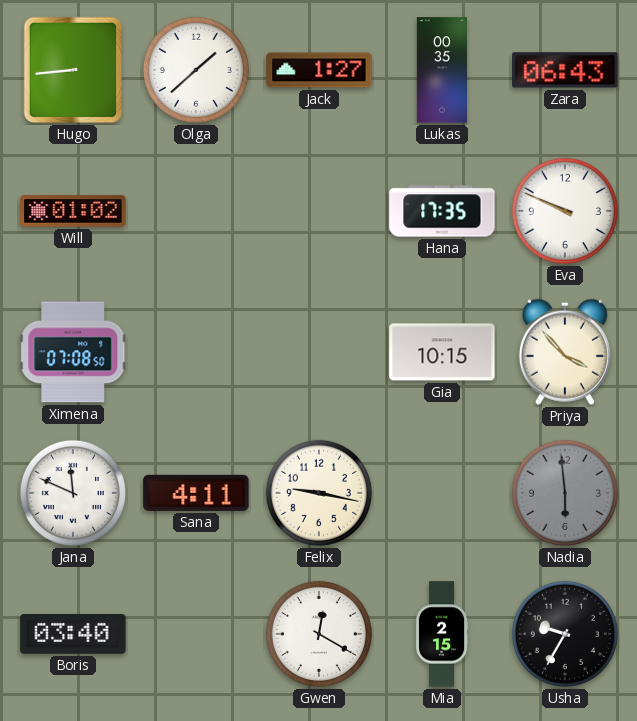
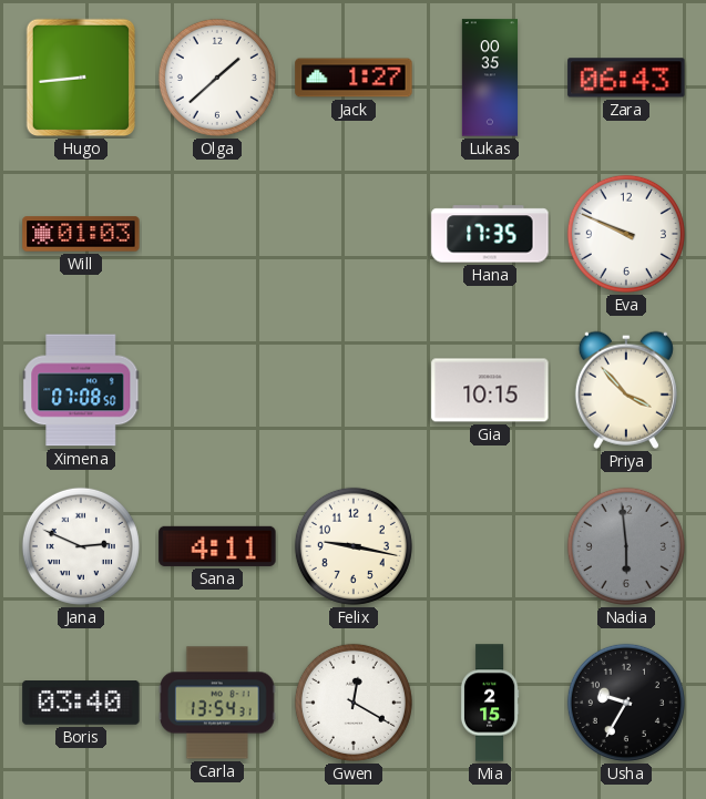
Will: 01:02 -> 01:03 (81, 234)
Jana: 11:49 -> 2:49 (81, 546)
Carla: none -> 13:54 (217, 703)
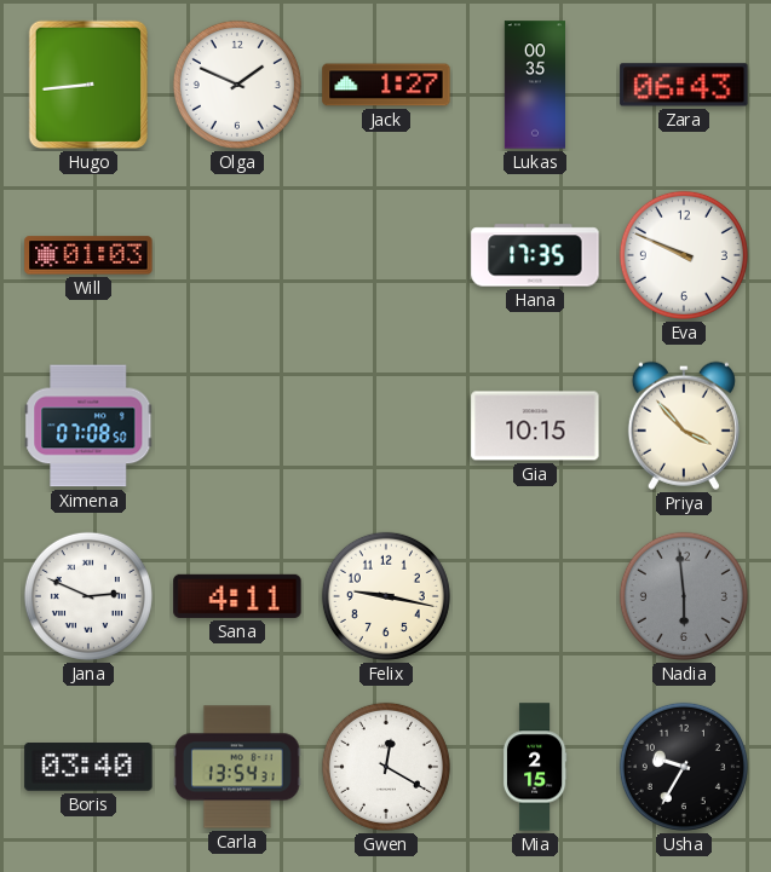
Olga: 1:38 -> 1:49 (237, 85)
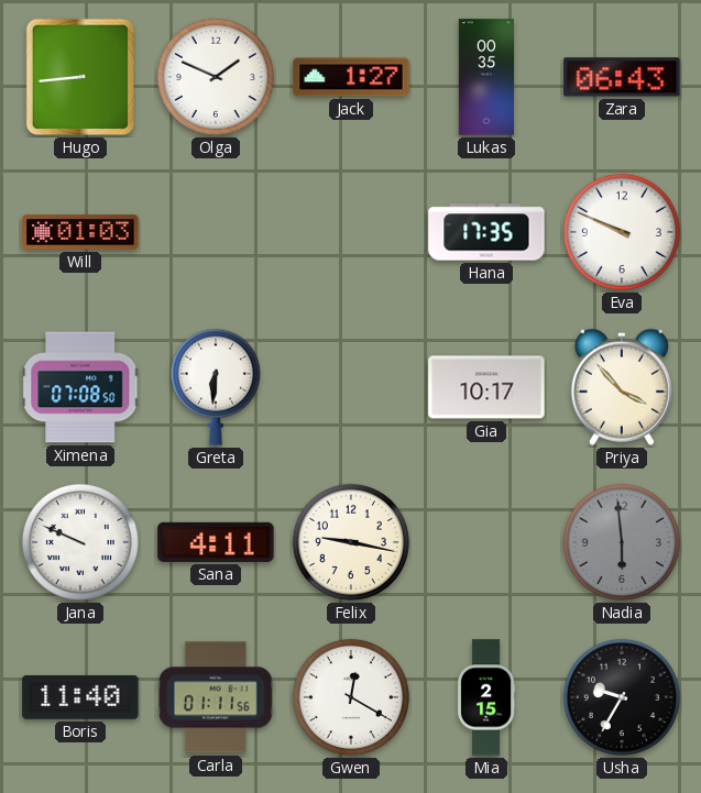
Greta: none -> 6:31 (216, 387)
Gia: 10:15 -> 10:17 (486, 387)
Jana: 2:49 -> 9:49 (80, 542)
Boris: 03:40 -> 11:40 (80, 698)
Carla: 13:54 -> 01:11 (216, 697)
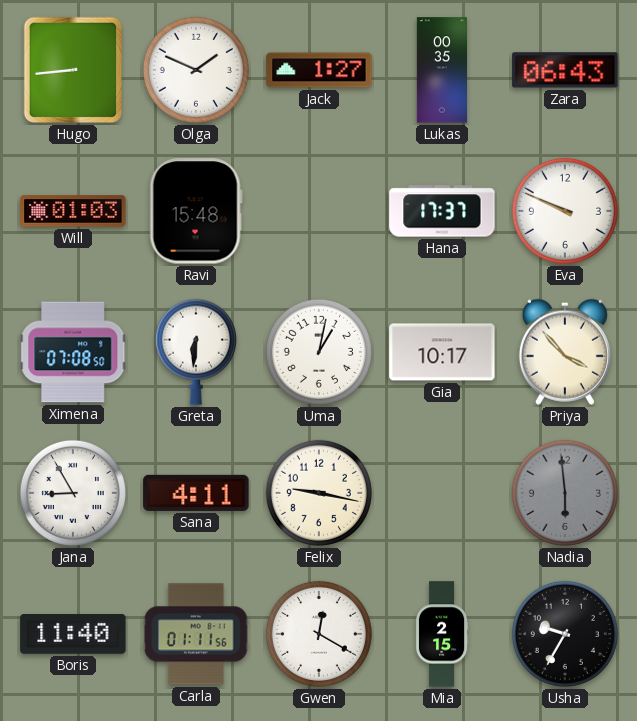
Ravi: none -> 15:48 (196, 211)
Hana: 17:35 -> 17:37 (442, 211)
Uma: none -> 1:02 (319, 352)
Jana: 9:49 -> 8:55 (73, 493)
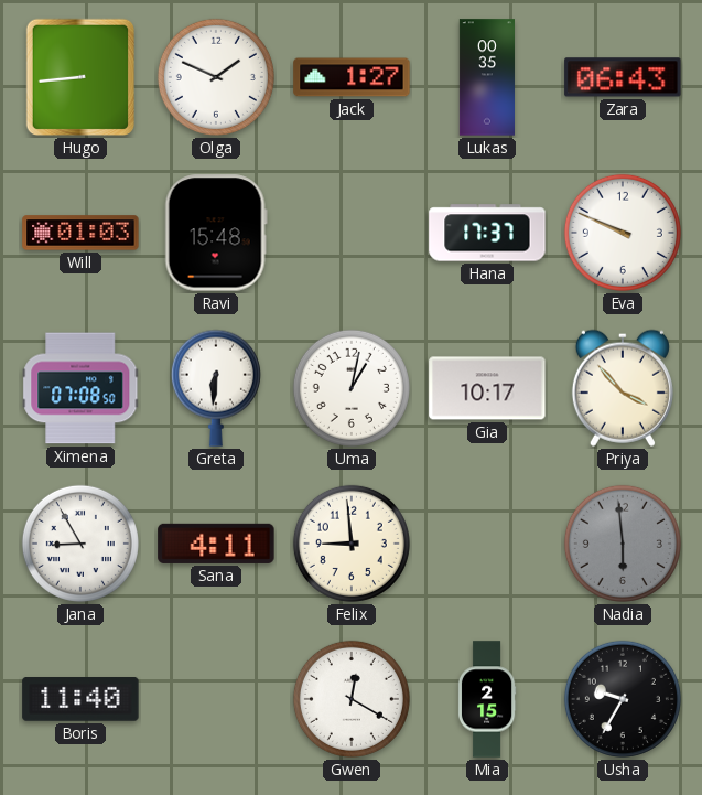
Felix: 9:17 -> 8:59 (352, 544)
Carla: 01:11 -> none (196, 634)
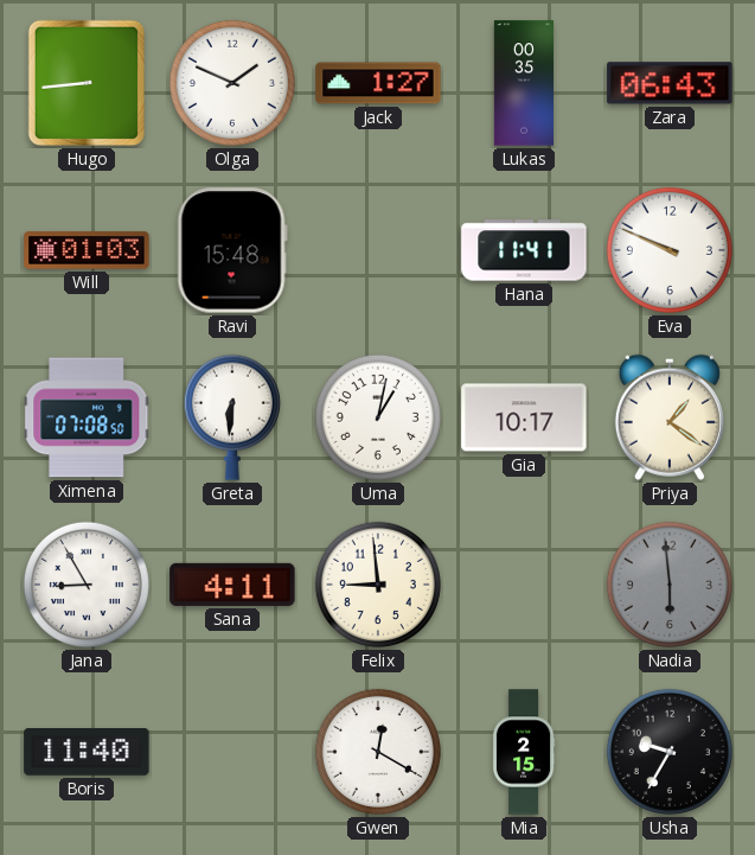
Hana: 17:37 -> 11:41 (524, 250)
Priya: 3:53 -> 1:21 (670, 417)
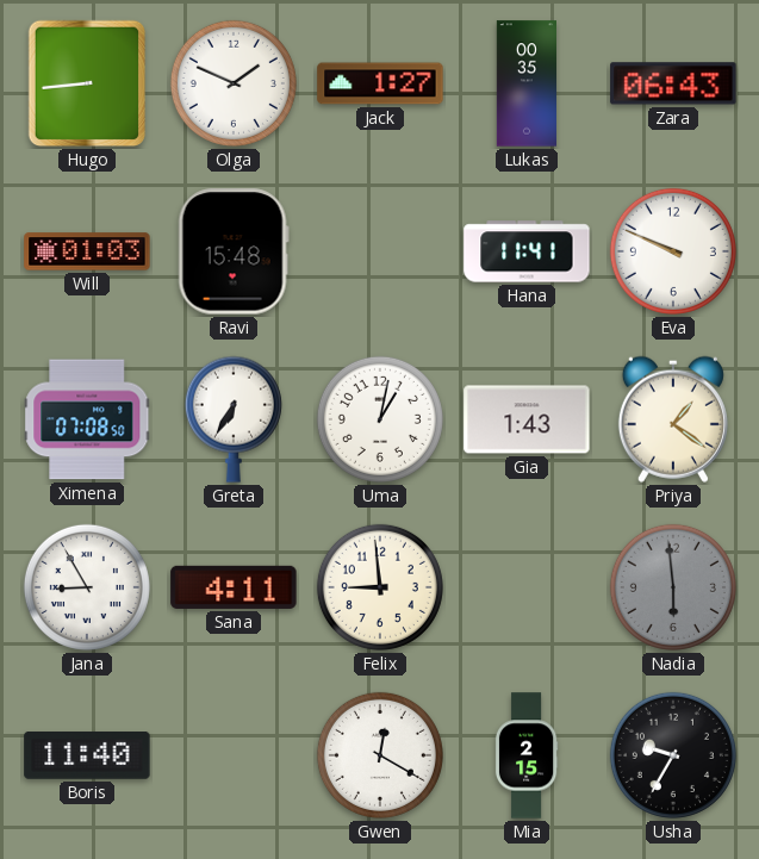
Greta: 6:31 -> 6:35 (234, 419)
Gia: 10:17 -> 1:43 (527, 419)
